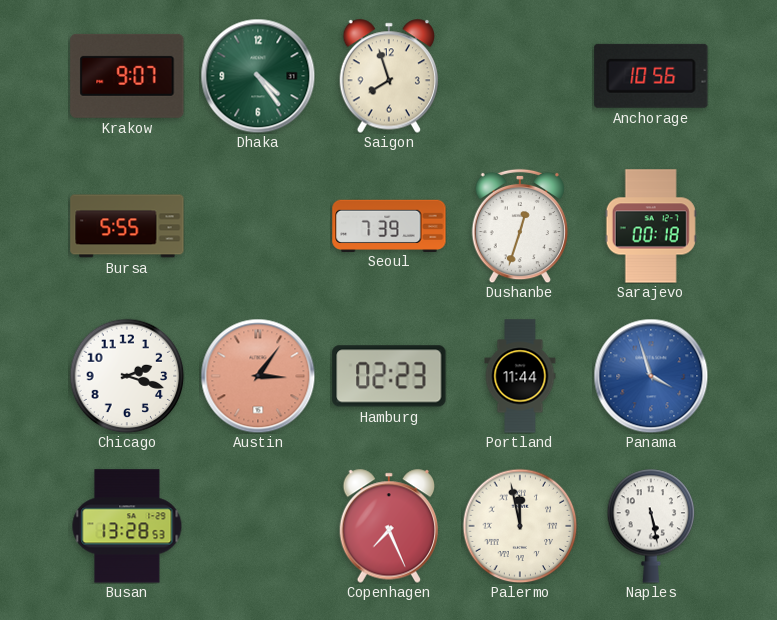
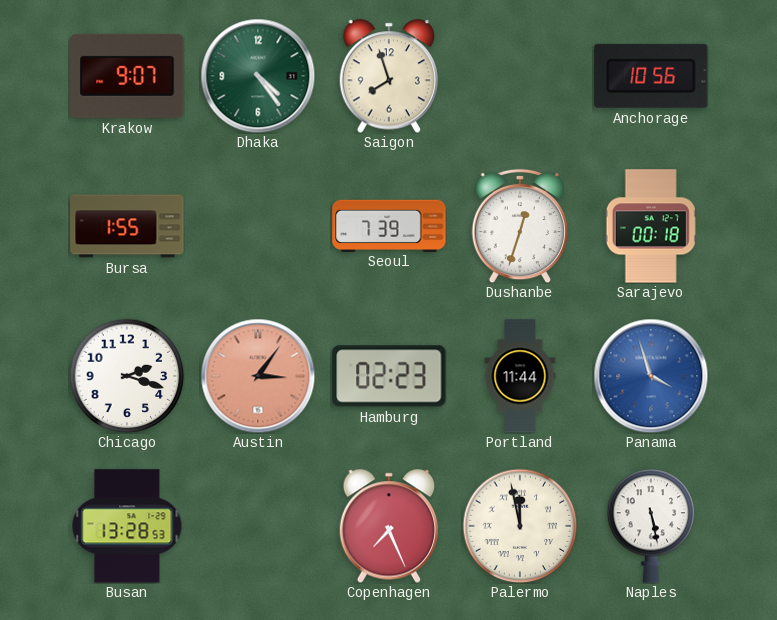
Bursa: 5:55 -> 1:55 (127, 226)
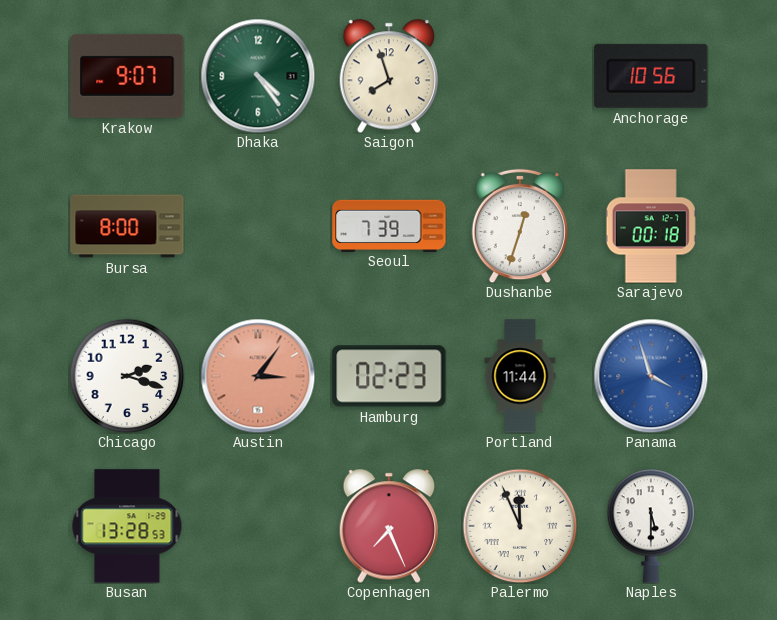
Bursa: 1:55 -> 8:00 (127, 226)
Palermo: 11:58 -> 11:56 (520, 526)
Naples: 5:28 -> 5:30 (651, 526)
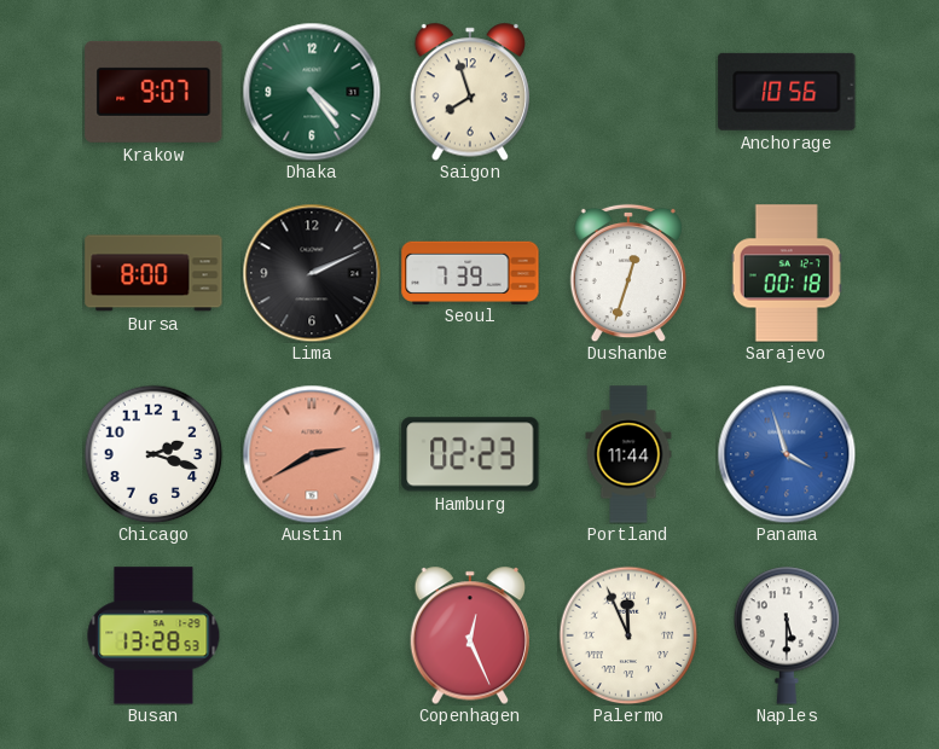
Lima: none -> 2:11 (312, 273)
Austin: 3:06 -> 2:40 (312, 454)
Copenhagen: 7:26 -> 12:26 (469, 635)
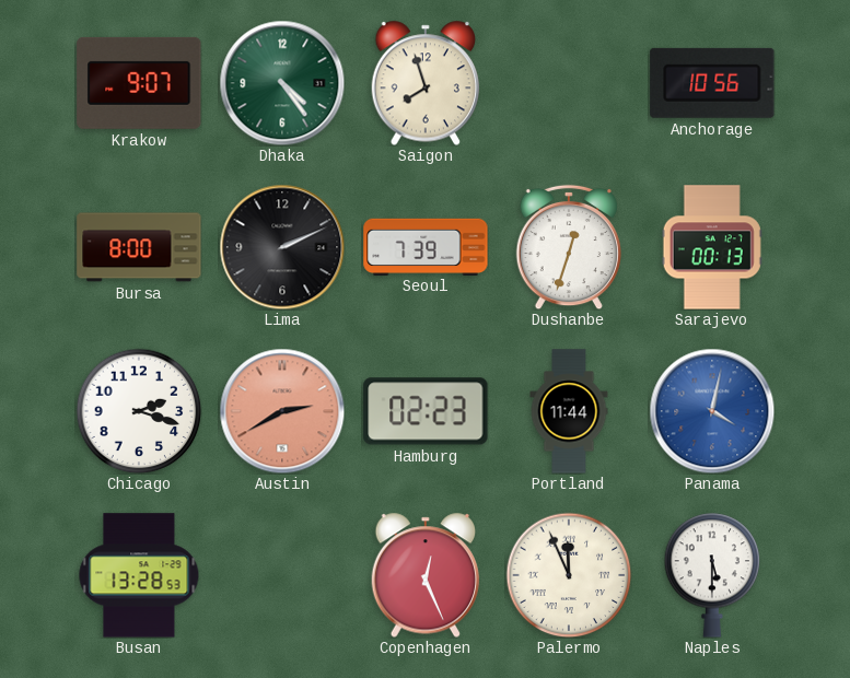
Sarajevo: 00:18 -> 00:13 (712, 247)
Panama: 3:57 -> 4:02 (712, 411)
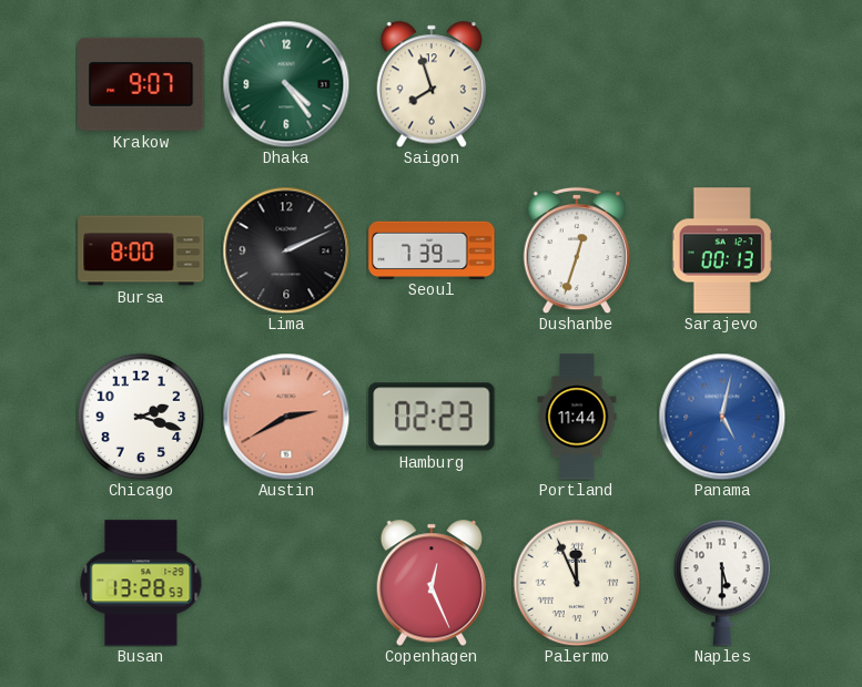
Anchorage: 10:56 -> none (712, 83)
Panama: 4:02 -> 5:02 (722, 417)
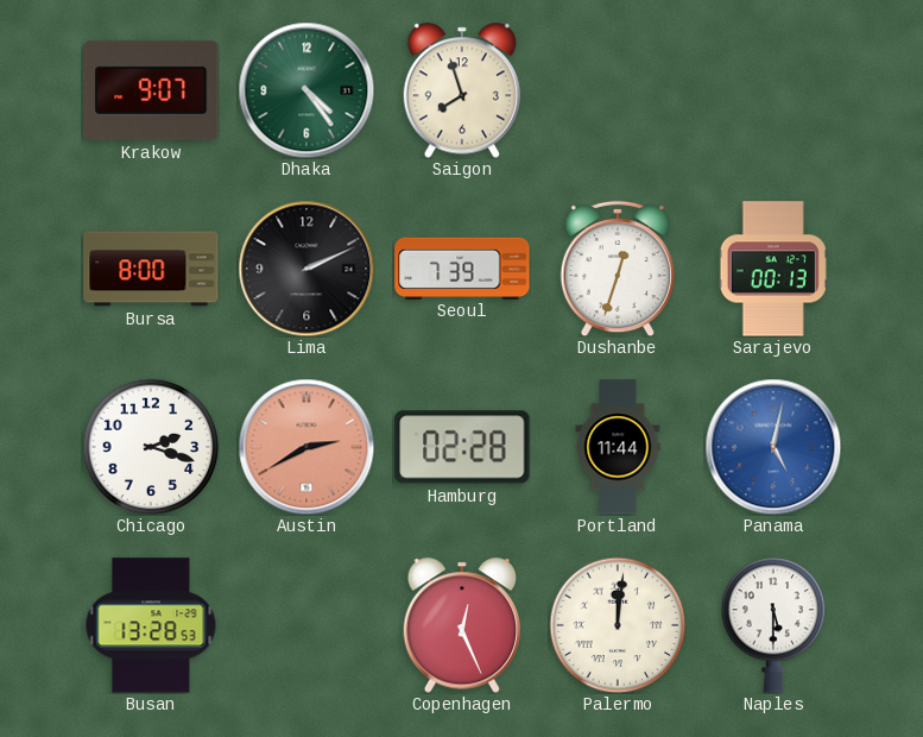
Hamburg: 02:23 -> 02:28 (462, 447)
Palermo: 11:56 -> 12:01 (618, 625)
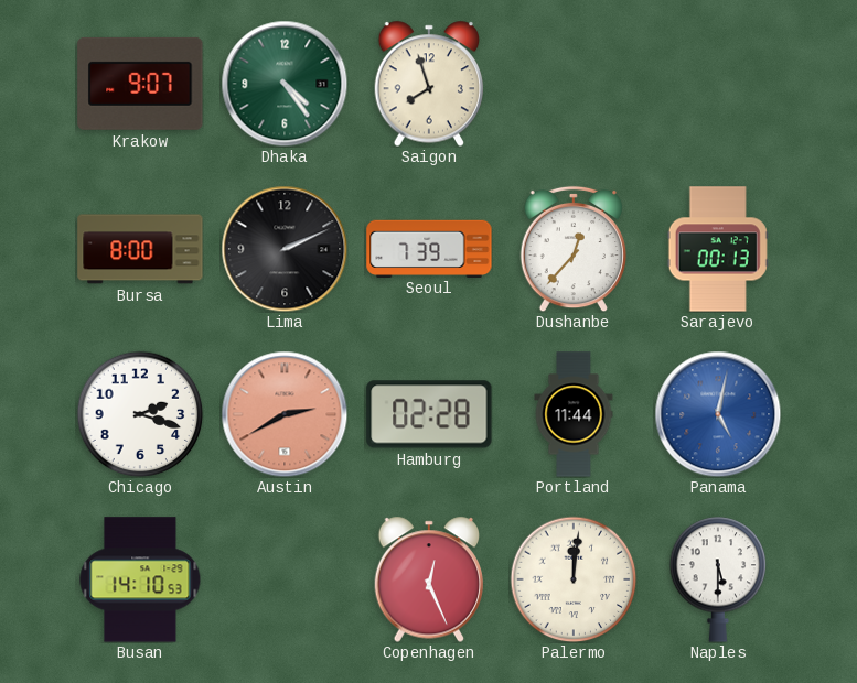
Dushanbe: 12:33 -> 12:37 (572, 249)
Busan: 13:28 -> 14:10 (140, 579)
